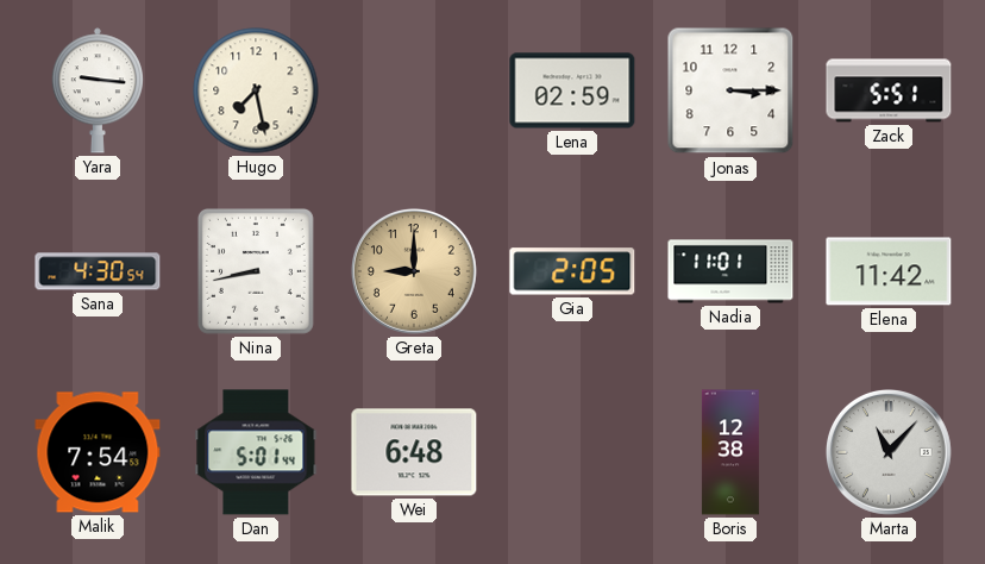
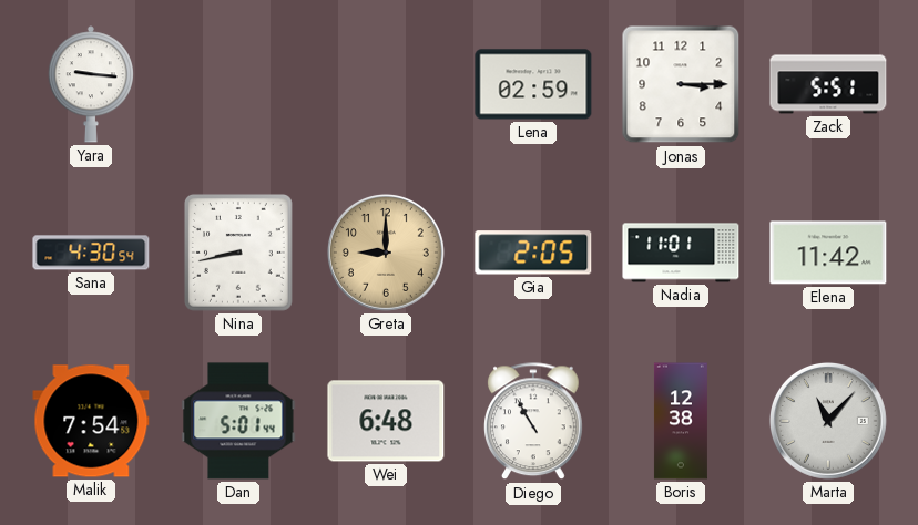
Hugo: 7:28 -> none (256, 90)
Diego: none -> 10:55 (534, 422)
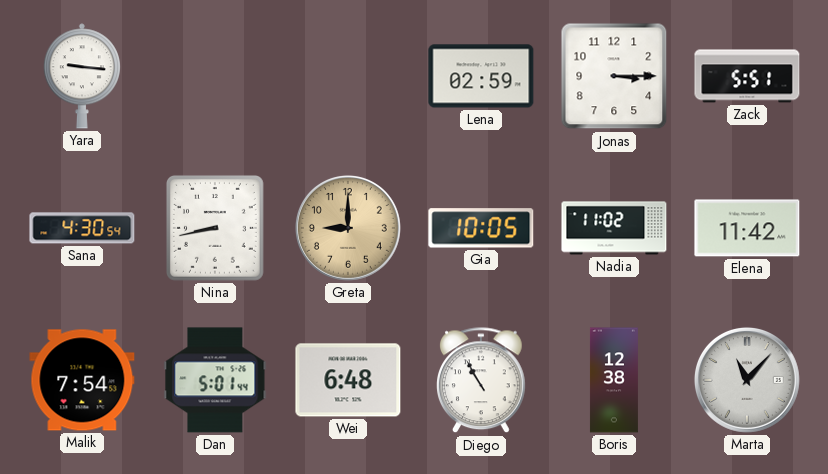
Gia: 2:05 -> 10:05 (481, 228)
Nadia: 11:01 -> 11:02 (614, 228)
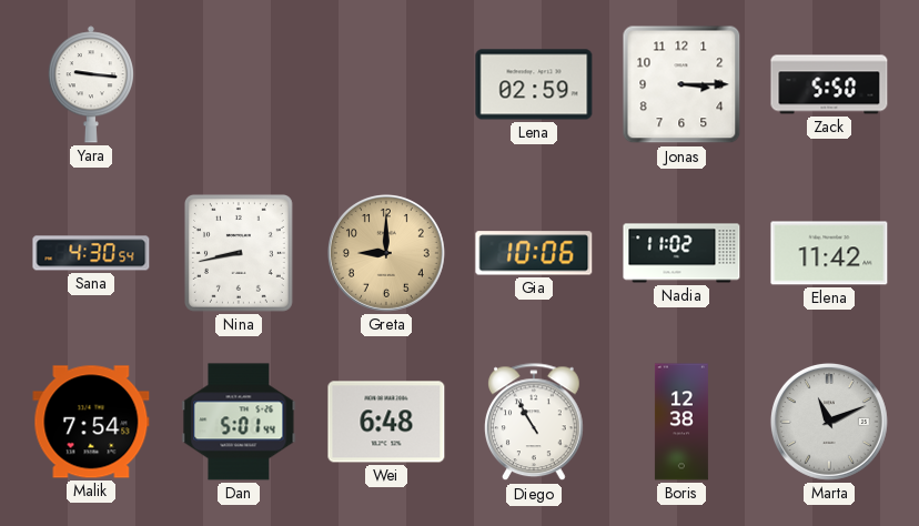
Zack: 5:51 -> 5:50 (829, 84)
Gia: 10:05 -> 10:06 (534, 253)
Marta: 11:07 -> 11:11 (829, 422)
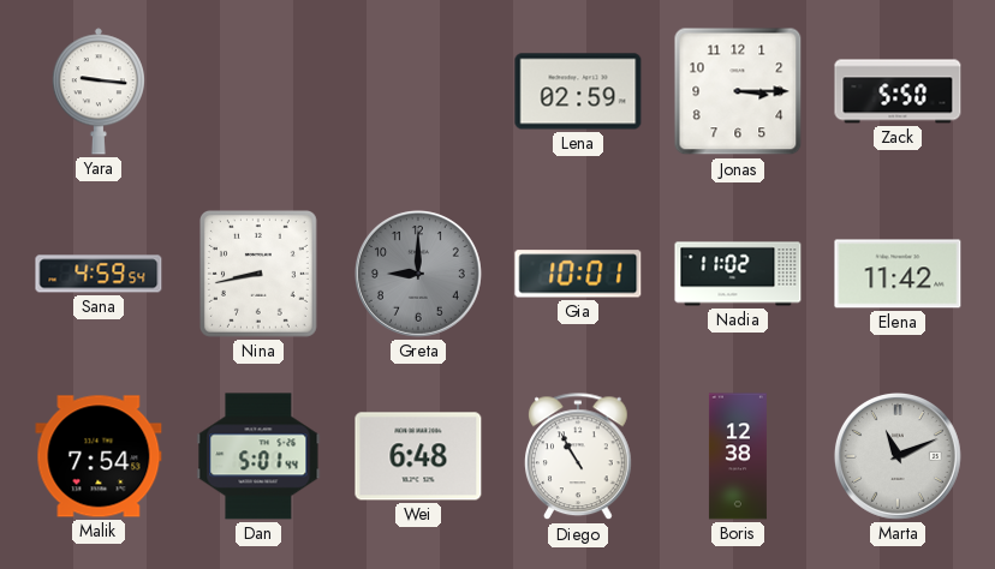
Sana: 4:30 -> 4:59 (99, 274)
Greta dial: champagne -> grey (418, 274)
Gia: 10:06 -> 10:01 (578, 274)
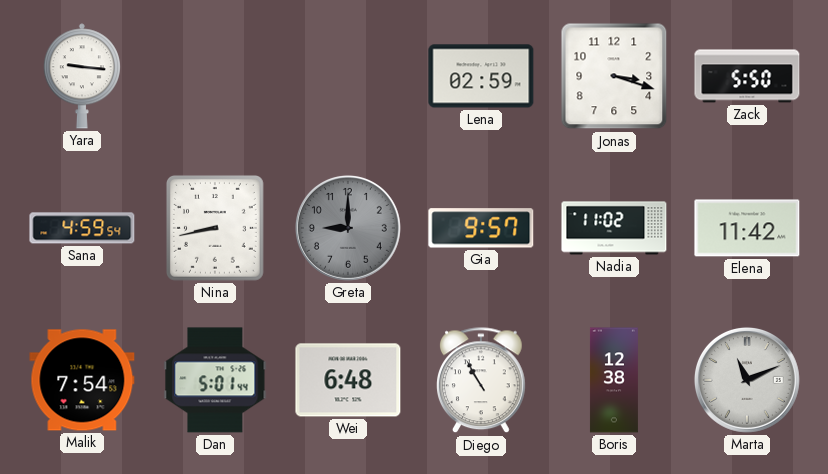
Jonas: 3:15 -> 3:18 (614, 76)
Gia: 10:01 -> 9:57 (481, 228)
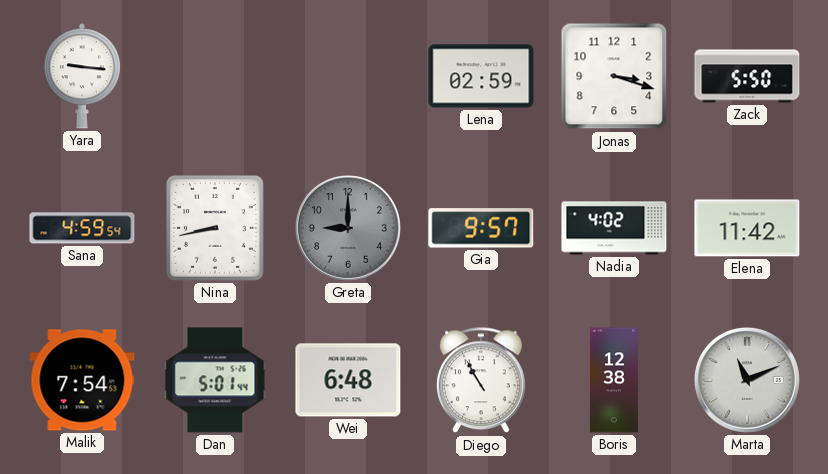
Nadia: 11:02 -> 4:02 (614, 228)
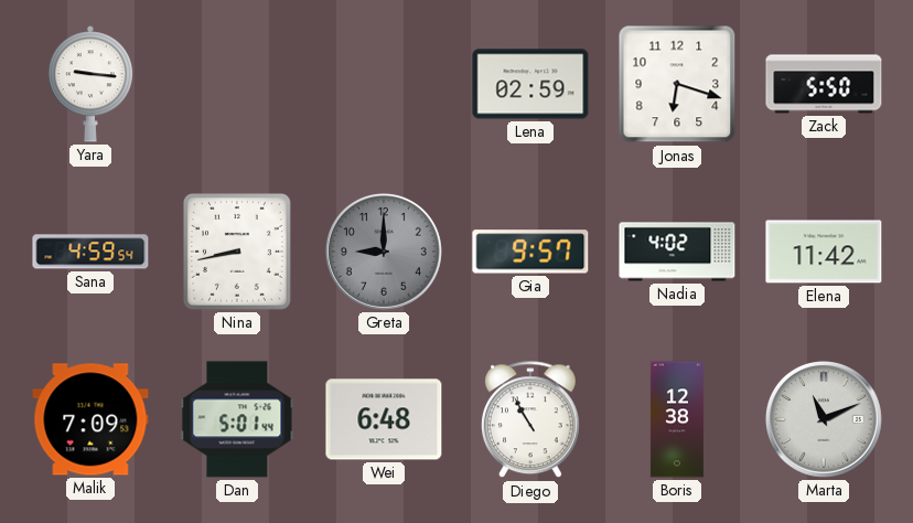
Jonas: 3:18 -> 6:18 (677, 84)
Malik: 7:54 -> 7:09 (90, 419)
